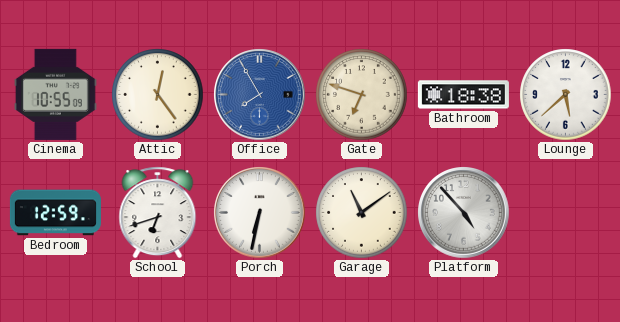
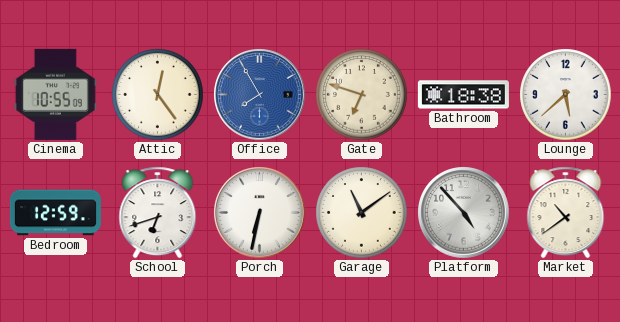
Market: none -> 10:39 (566, 213)
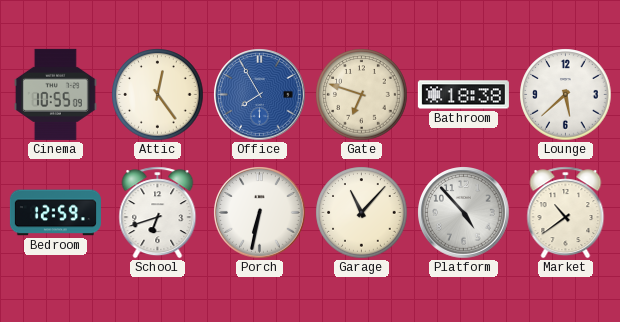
Garage: 11:09 -> 11:07 (362, 213)
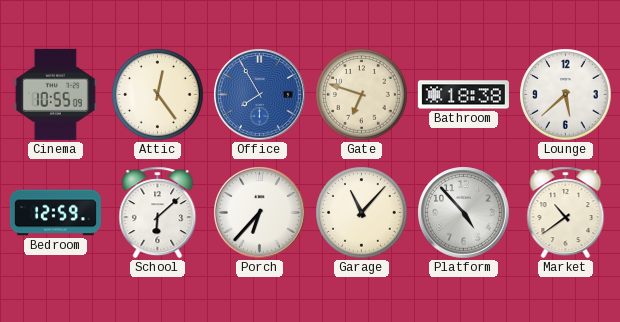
School: 6:42 -> 6:08 (158, 213)
Porch: 6:32 -> 6:37 (260, 213)
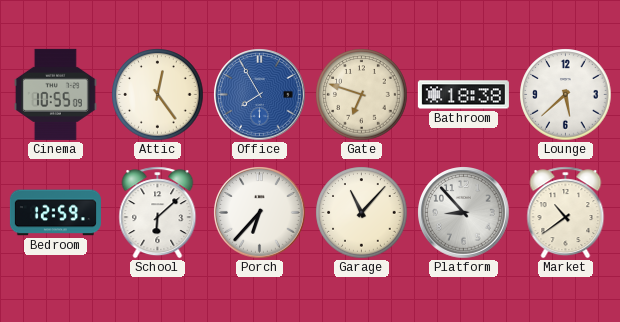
Platform: 4:53 -> 8:53 (464, 213)
